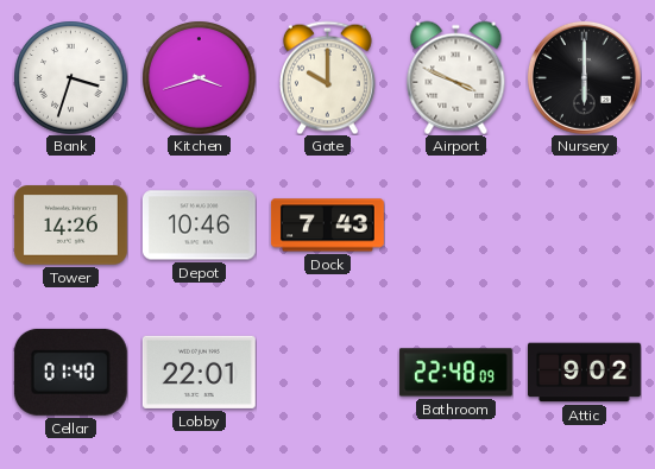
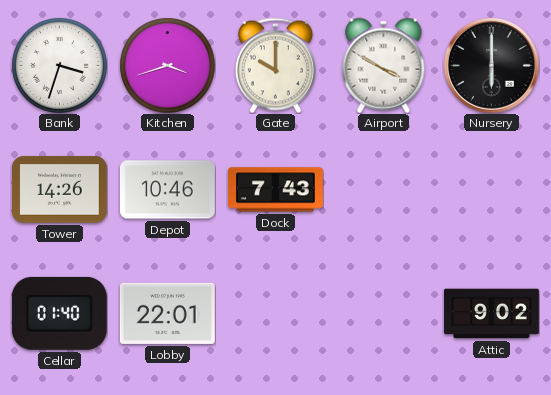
Airport: 3:49 -> 3:50 (384, 65)
Bathroom: 22:48 -> none (455, 373)
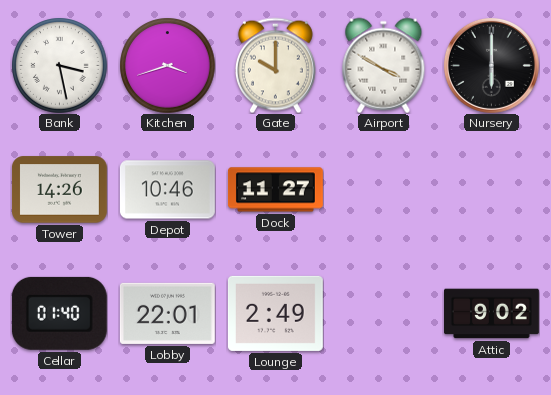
Bank: 3:33 -> 3:28 (59, 65)
Dock: 7:43 -> 11:27 (275, 190)
Lounge: none -> 2:49 (275, 313)
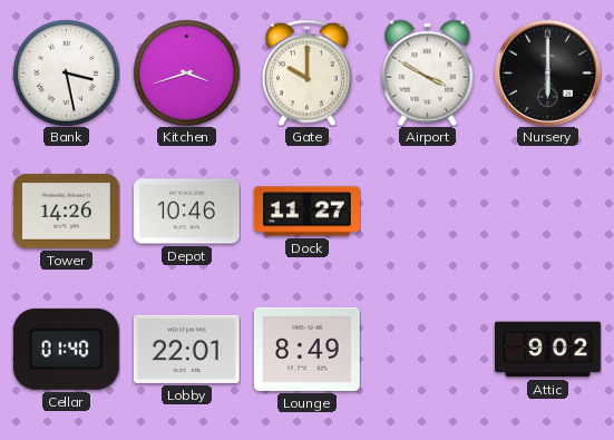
Lounge: 2:49 -> 8:49 (306, 349)
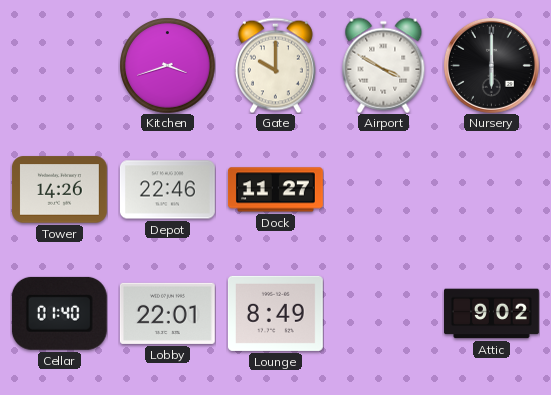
Bank: 3:28 -> none (66, 72)
Depot: 10:46 -> 22:46 (167, 190)
